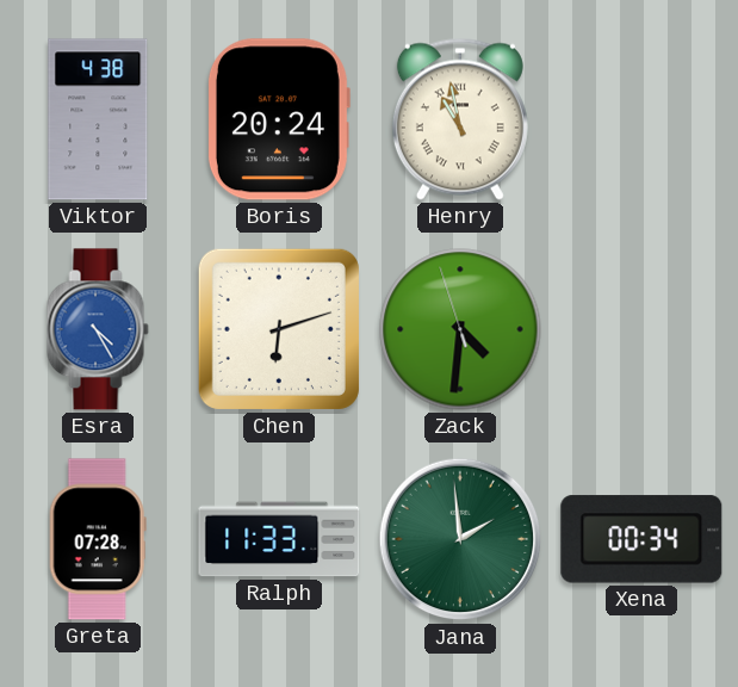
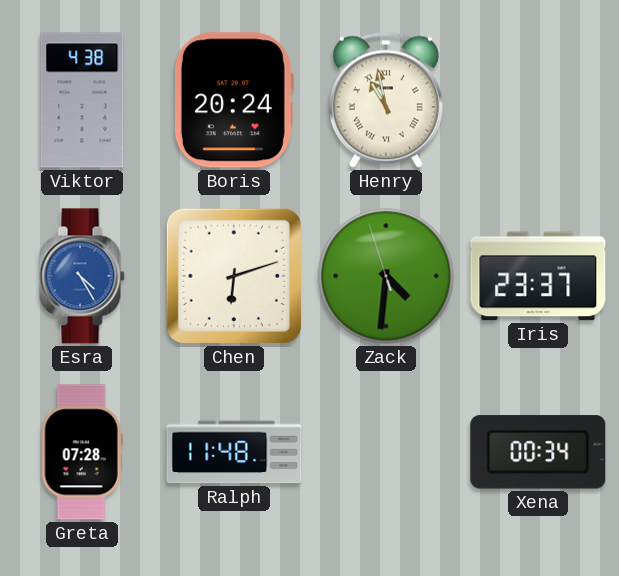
Iris: none -> 23:37 (538, 276)
Ralph: 11:33 -> 11:48 (234, 452)
Jana: 1:59 -> none (460, 539)
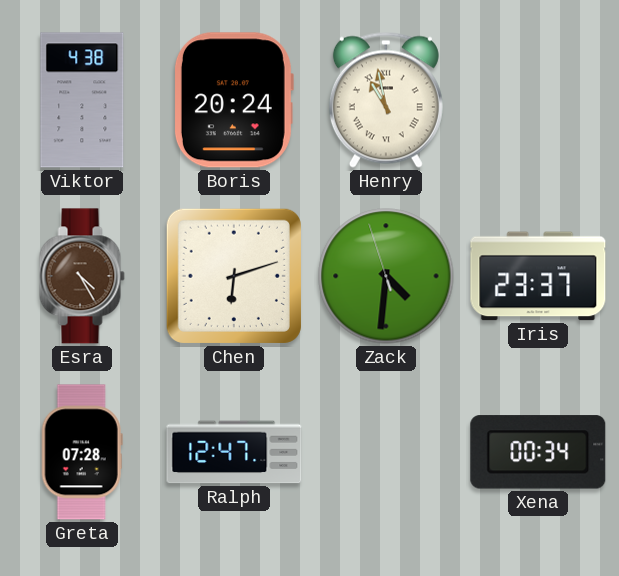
Esra dial: blue -> brown (82, 276)
Ralph: 11:48 -> 12:47 (234, 452)
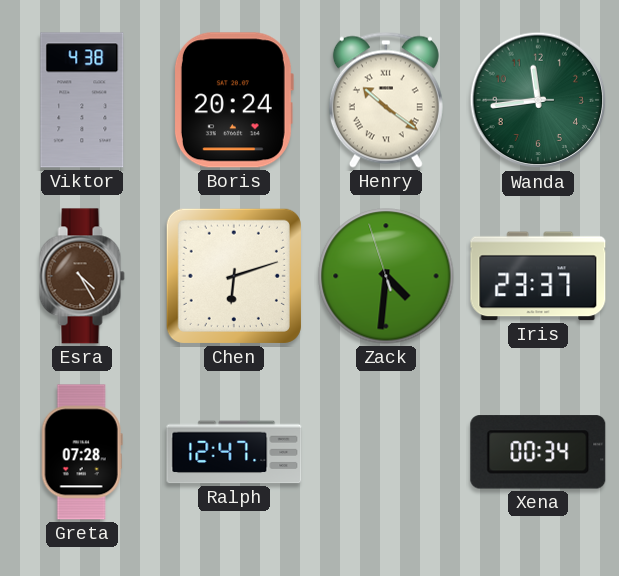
Henry: 10:58 -> 10:21 (386, 100)
Wanda: none -> 11:43 (538, 100)
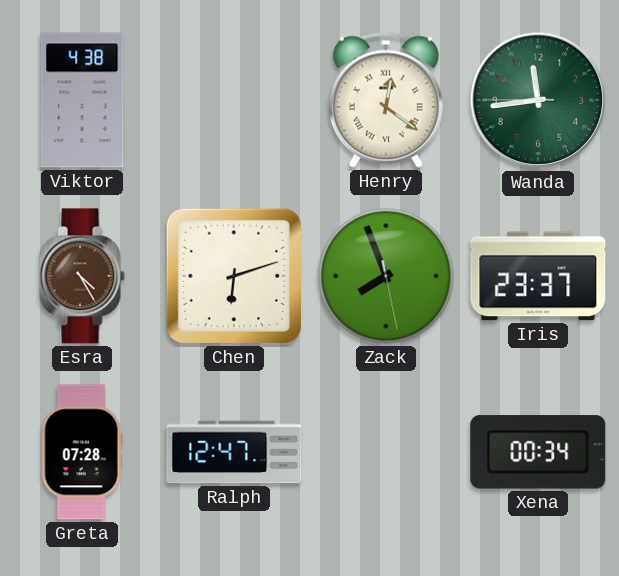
Boris: 20:24 -> none (233, 100)
Henry: 10:21 -> 12:21 (386, 100)
Zack: 4:30 -> 7:56 (386, 276)
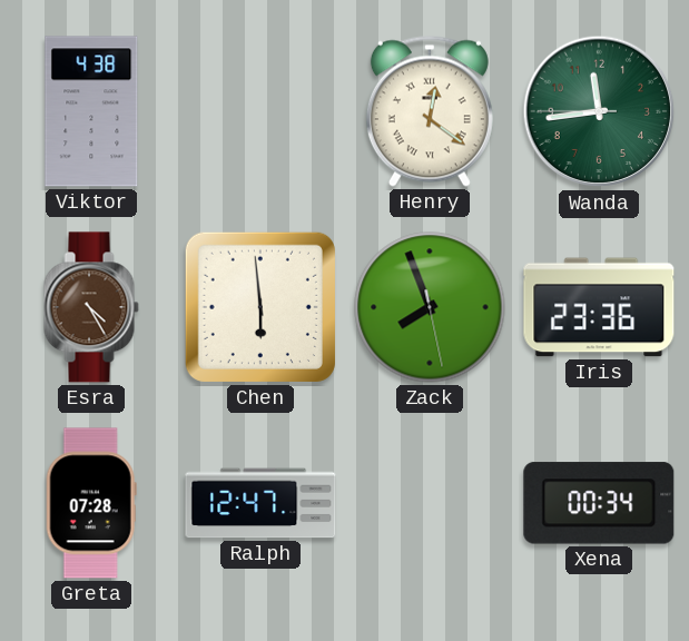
Chen: 6:12 -> 5:59 (260, 307)
Iris: 23:37 -> 23:36 (599, 307)
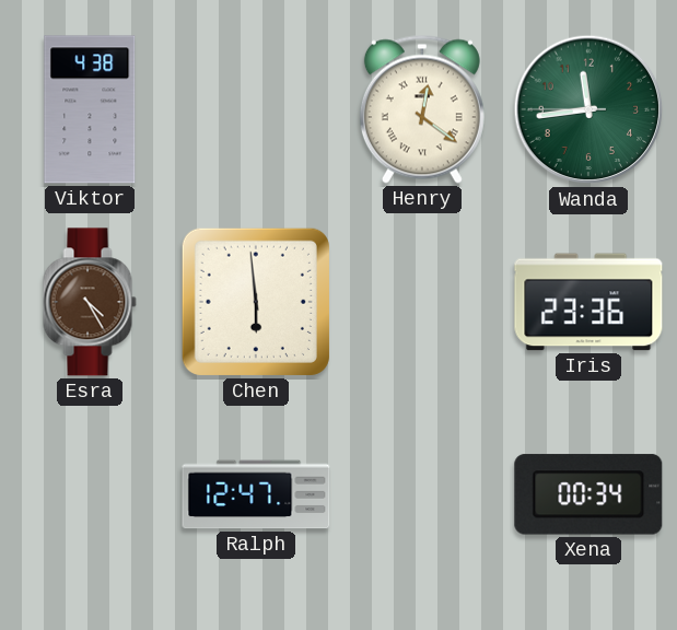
Zack: 7:56 -> none (430, 307)
Greta: 07:28 -> none (91, 503)
